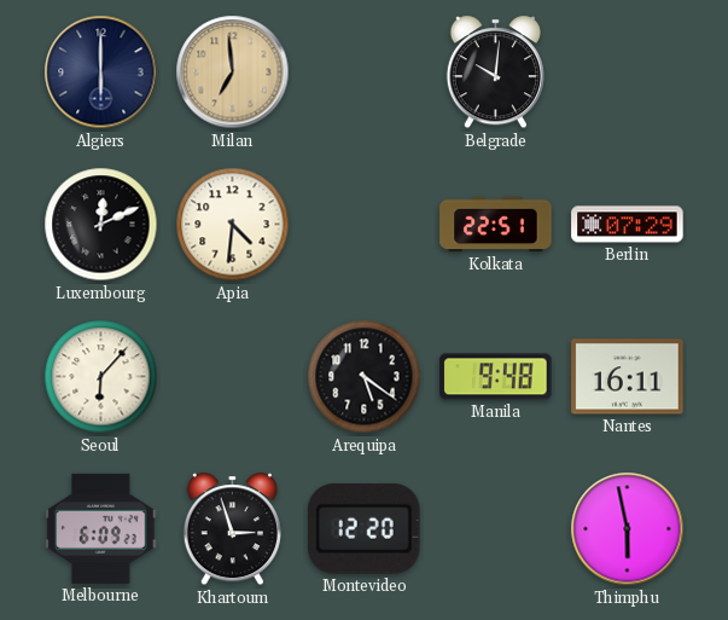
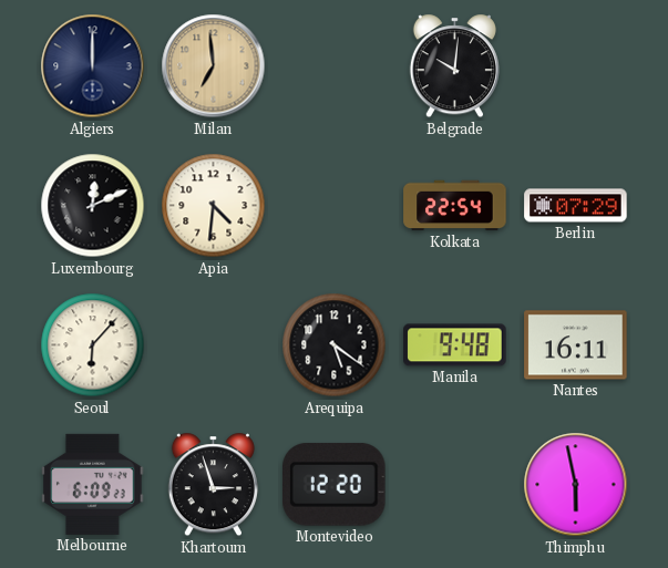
Algiers: 6:00 -> 12:00 (93, 66)
Kolkata: 22:51 -> 22:54 (455, 206)
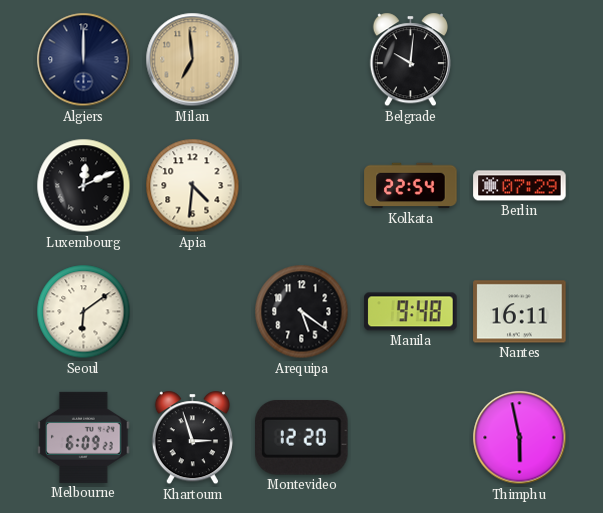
Seoul: 6:07 -> 6:09 (84, 312)
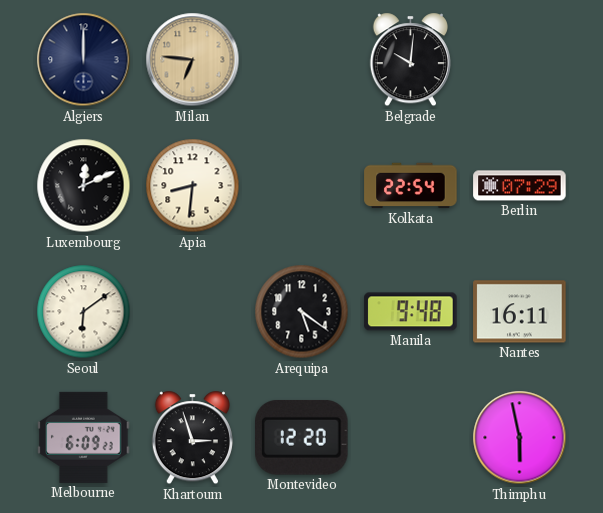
Milan: 6:59 -> 6:46 (193, 60)
Apia: 4:31 -> 8:31 (193, 186)
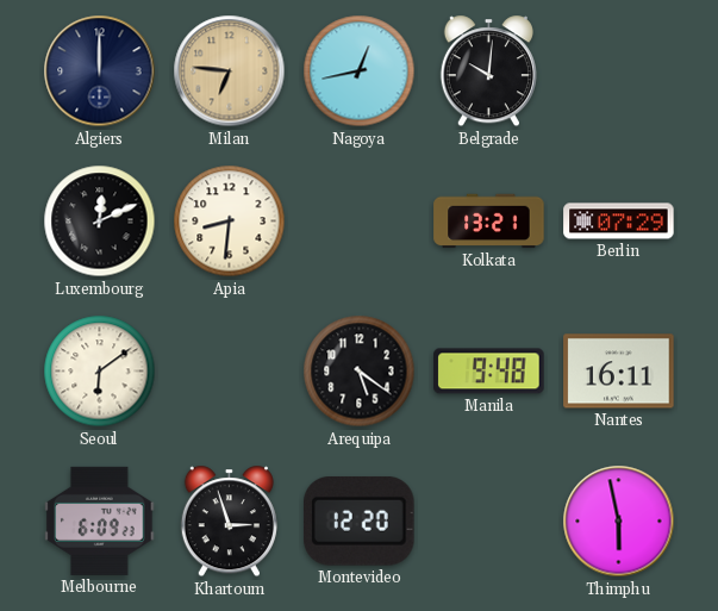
Nagoya: none -> 12:43 (360, 71)
Kolkata: 22:54 -> 13:21 (489, 222)
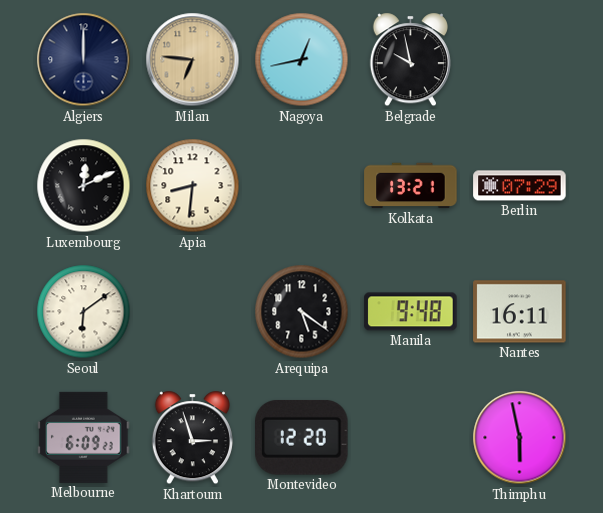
Belgrade: 10:01 -> 9:58 (410, 60)
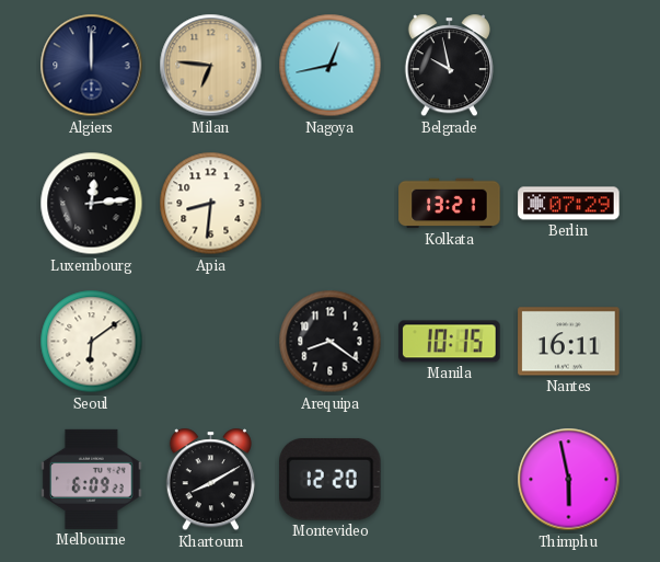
Luxembourg: 12:11 -> 12:14 (92, 204)
Arequipa: 5:21 -> 8:21 (331, 342)
Manila: 9:48 -> 10:15 (450, 342)
Khartoum: 2:57 -> 8:10 (210, 480)
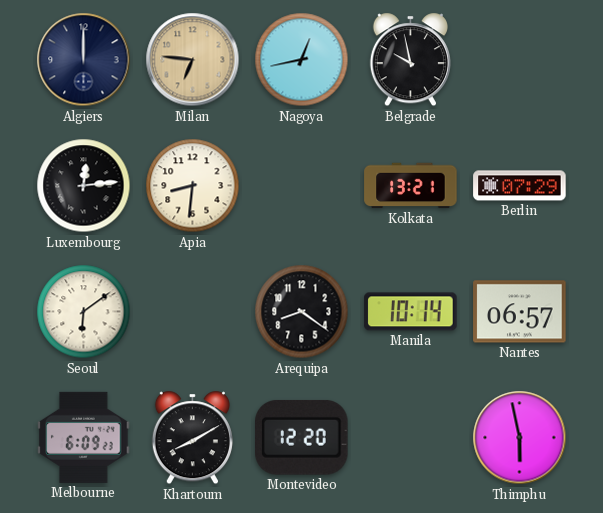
Manila: 10:15 -> 10:14 (411, 312)
Nantes: 16:11 -> 06:57 (520, 312)
